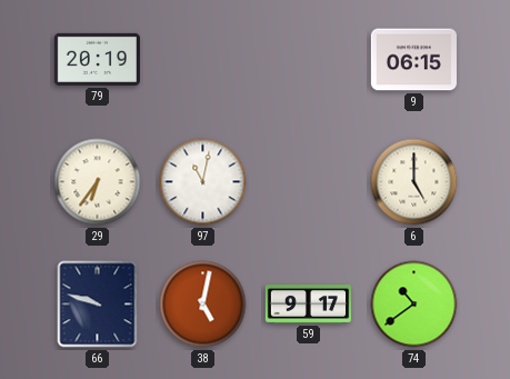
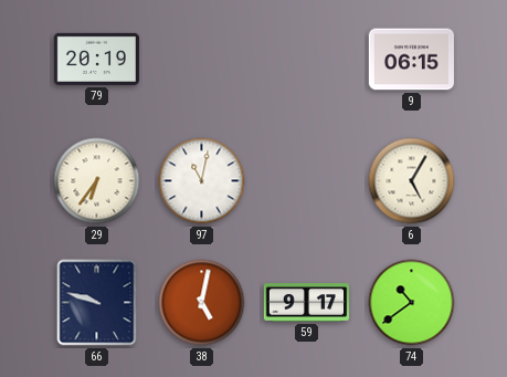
6: 5:00 -> 5:05 (412, 181)
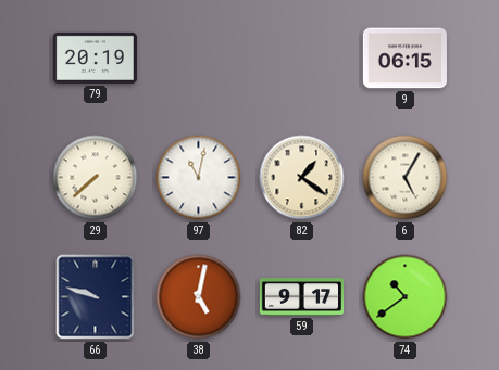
29: 6:36 -> 7:38 (96, 178)
82: none -> 1:21 (302, 178)
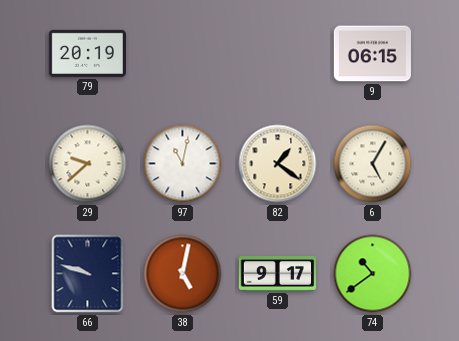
29: 7:38 -> 9:38 (88, 164)
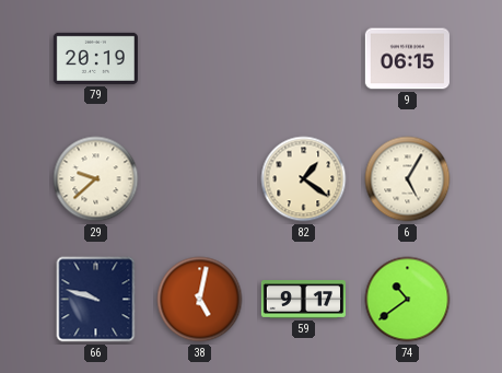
97: 11:02 -> none (183, 164)
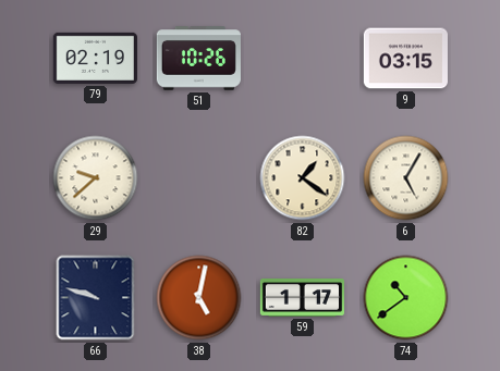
79: 20:19 -> 02:19 (95, 58)
51: none -> 10:26 (198, 59)
9: 06:15 -> 03:15 (405, 59)
59: 9:17 -> 1:17 (302, 298)
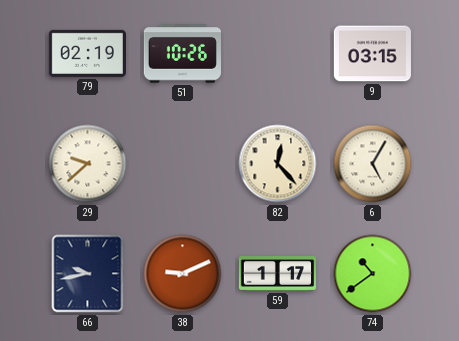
82: 1:21 -> 12:23 (278, 164)
66: 9:48 -> 9:43 (88, 274)
38: 5:02 -> 9:11 (183, 274)
